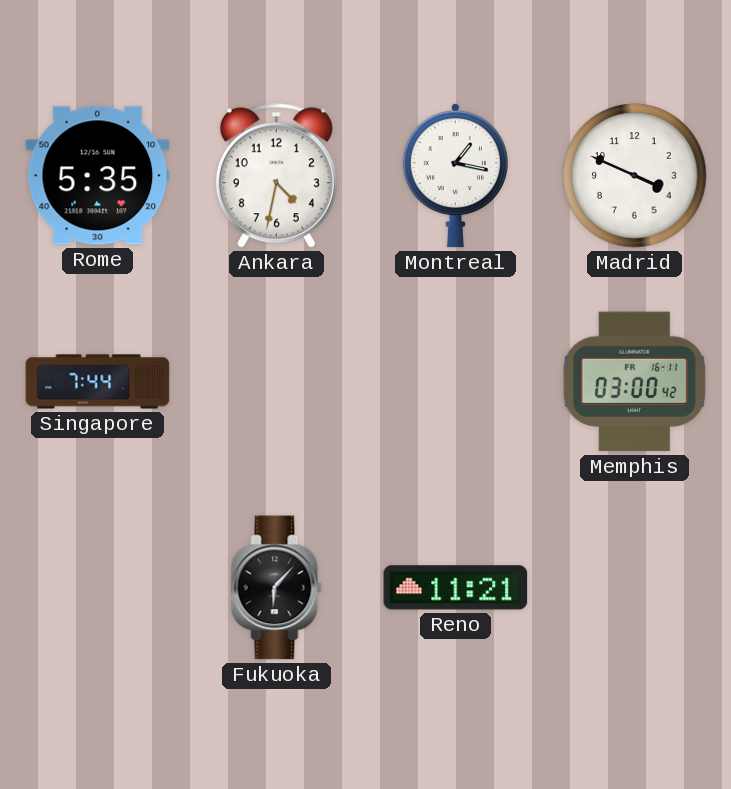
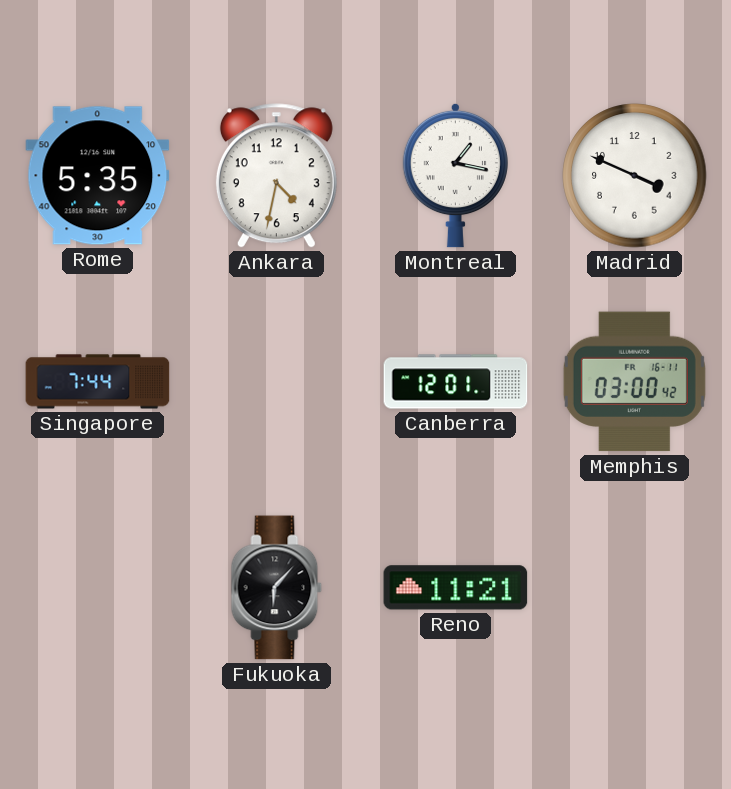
Canberra: none -> 12:01 (456, 382)
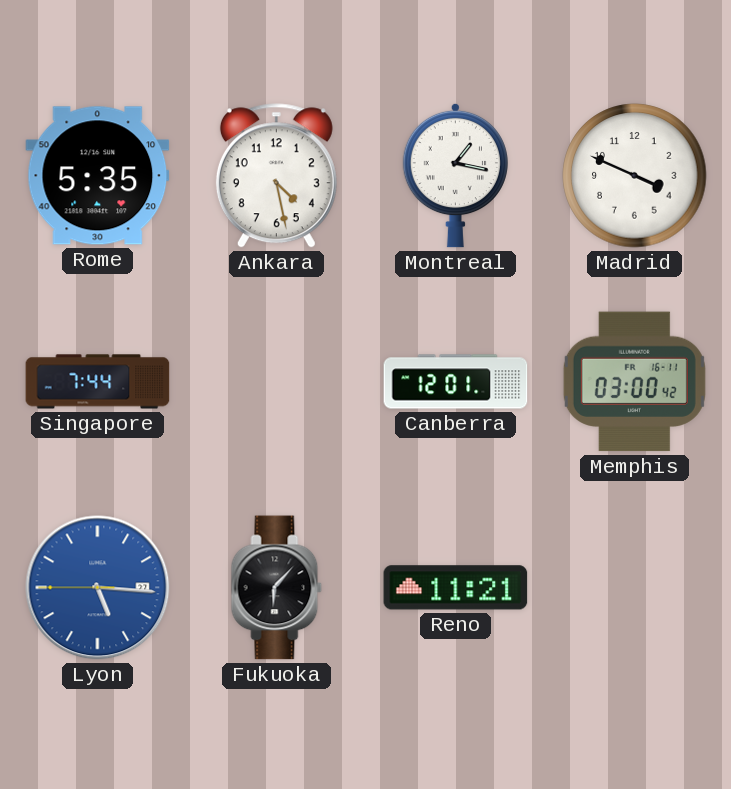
Ankara: 4:32 -> 4:28 (276, 176)
Lyon: none -> 5:15 (98, 588)
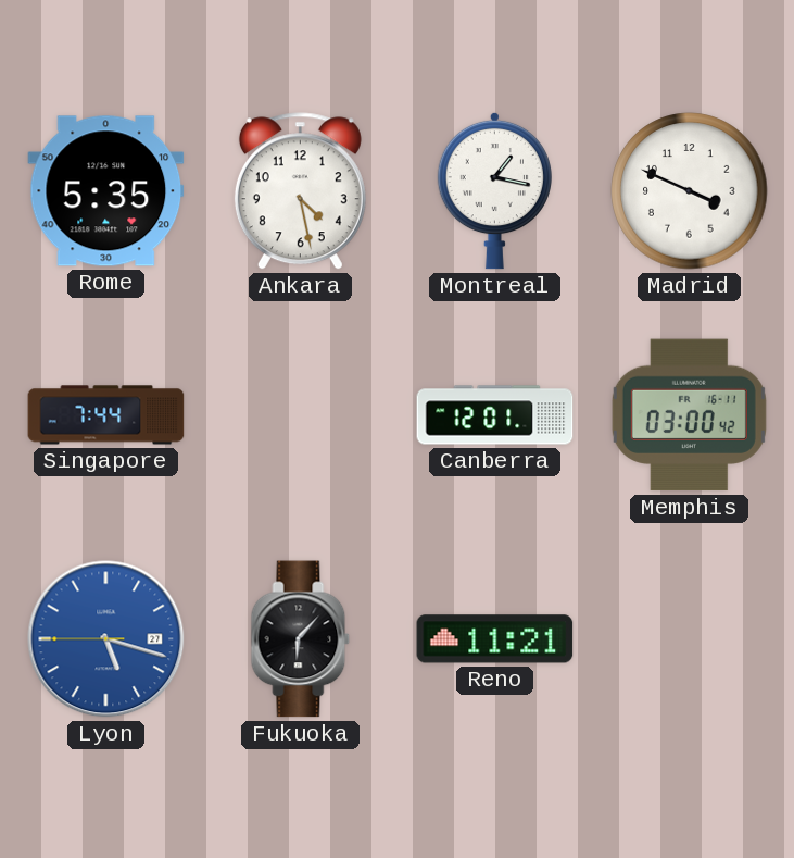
Lyon: 5:15 -> 5:17 (106, 639)
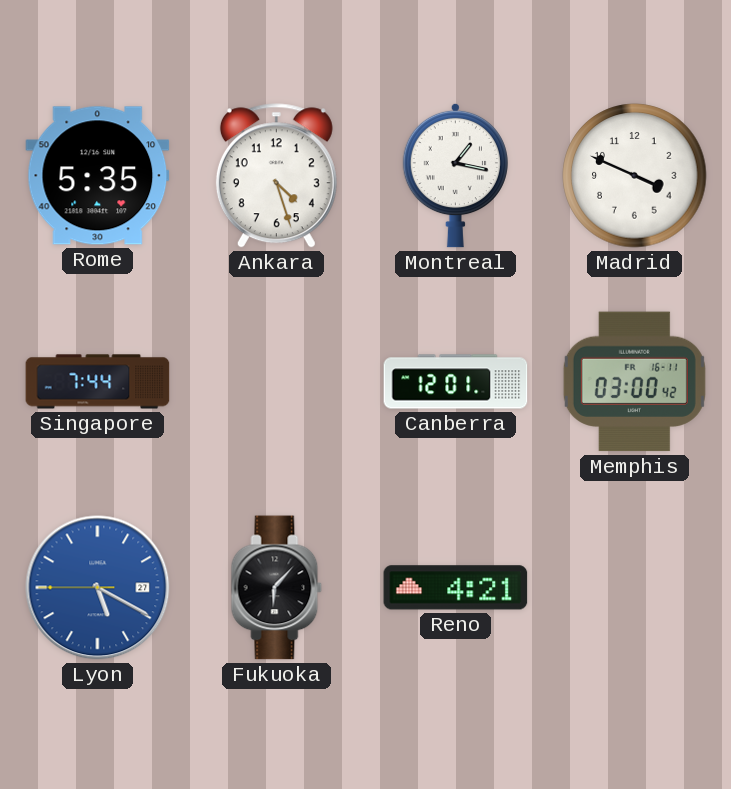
Ankara: 4:28 -> 4:27 (276, 176)
Lyon: 5:17 -> 5:19 (98, 588)
Reno: 11:21 -> 4:21 (456, 588)
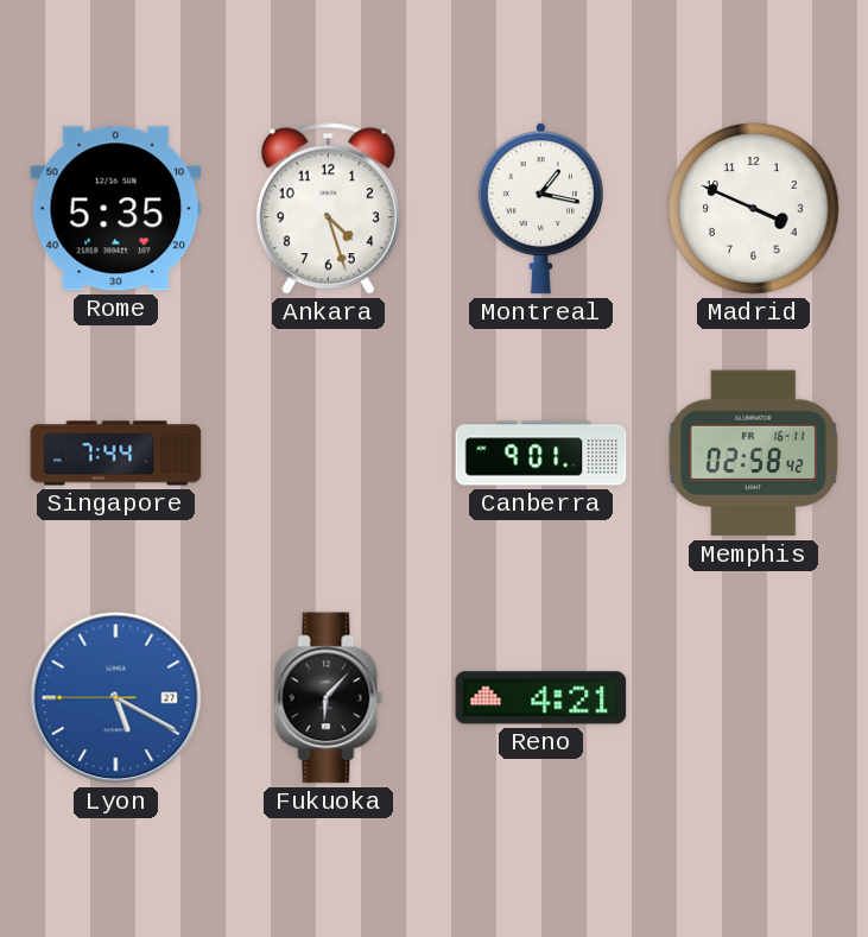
Canberra: 12:01 -> 9:01 (541, 454)
Memphis: 03:00 -> 02:58 (753, 454)
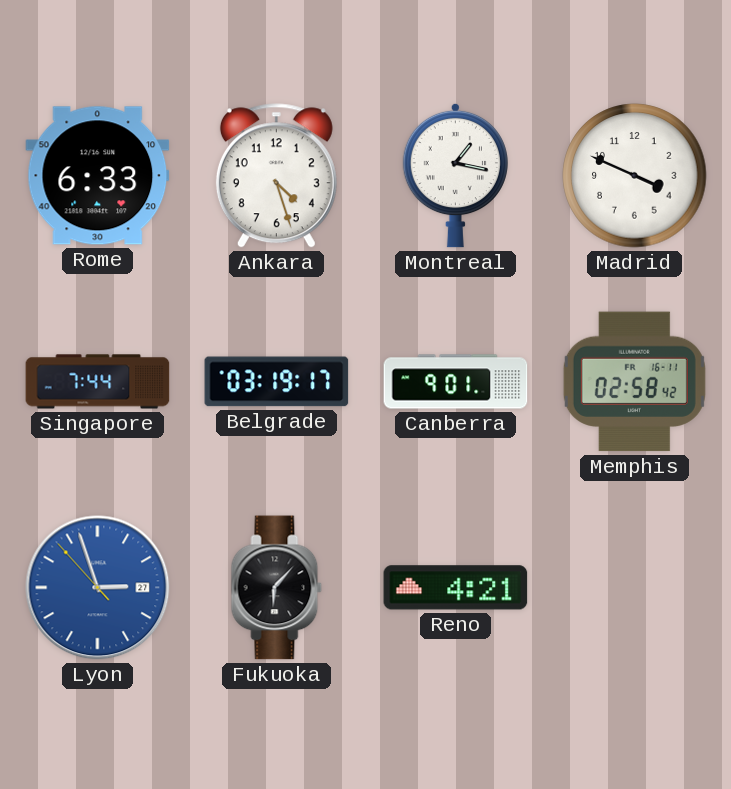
Rome: 5:35 -> 6:33 (98, 176)
Belgrade: none -> 03:19 (277, 382)
Lyon: 5:19 -> 2:56 (98, 588)
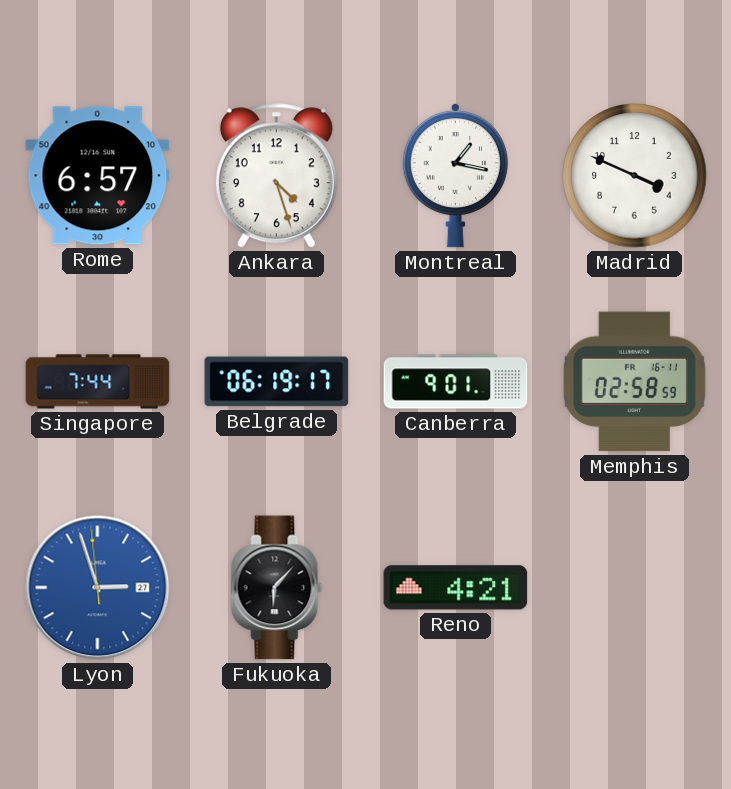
Rome: 6:33 -> 6:57 (98, 176)
Belgrade: 03:19 -> 06:19 (277, 382)
Memphis: 02:58:42 -> 02:58:59 (634, 382)
Lyon: 2:56:53 -> 2:56:59 (98, 588)
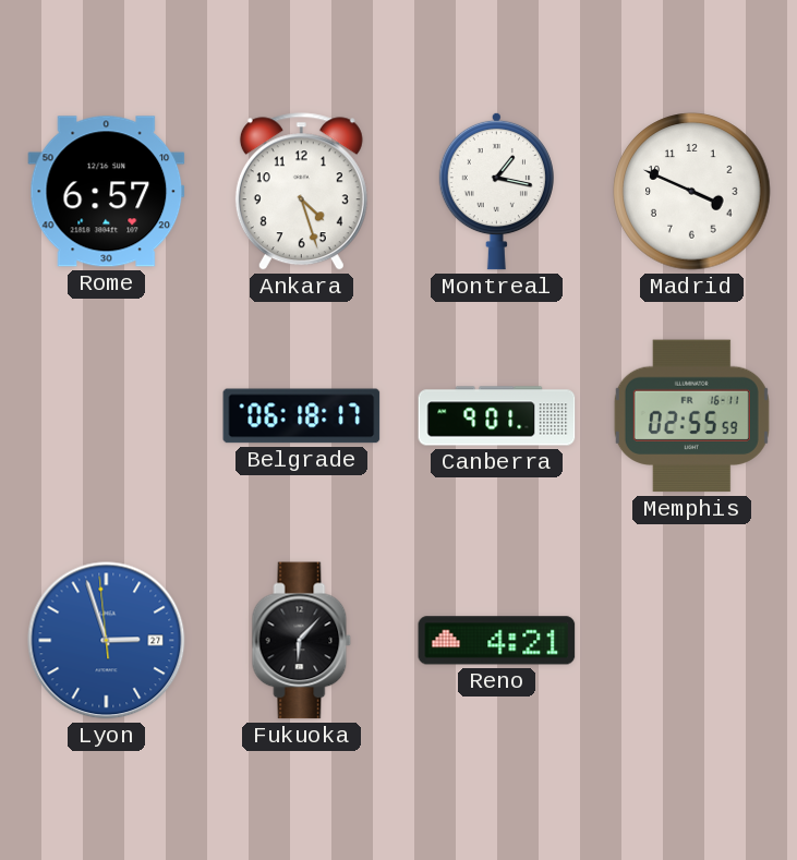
Singapore: 7:44 -> none (98, 382)
Belgrade: 06:19 -> 06:18 (302, 416)
Memphis: 02:58 -> 02:55 (691, 416)
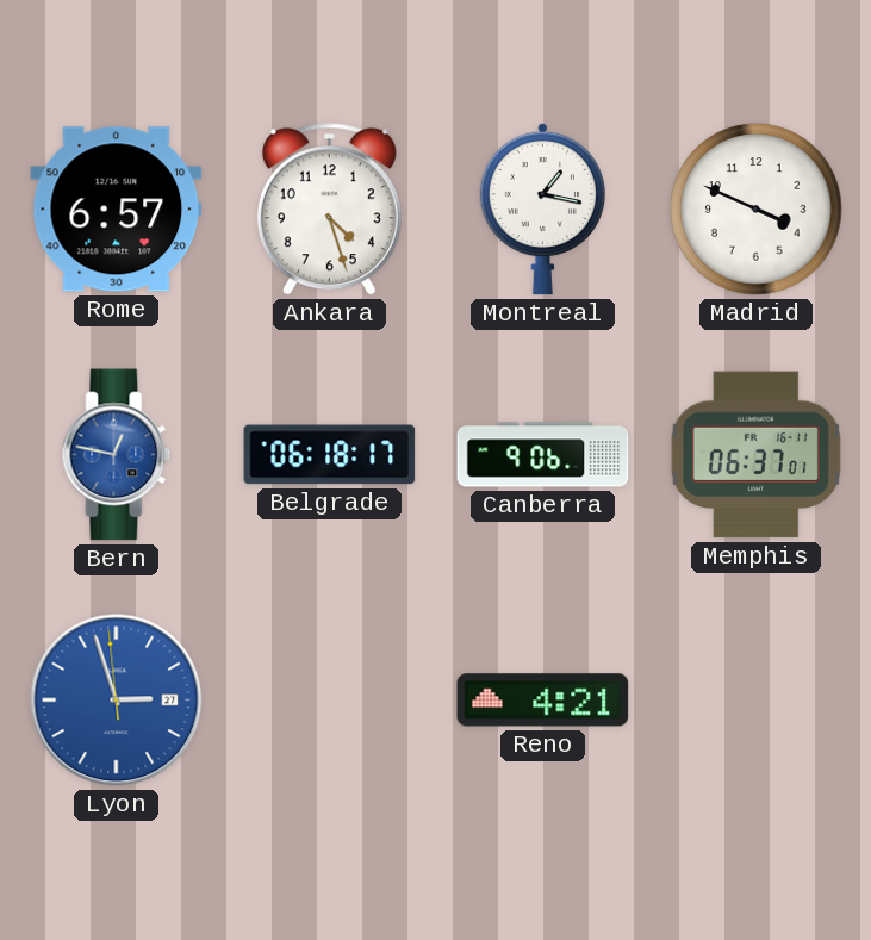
Bern: none -> 12:47 (117, 455)
Canberra: 9:01 -> 9:06 (543, 455)
Memphis: 02:55 -> 06:37 (755, 455)
Fukuoka: 6:07 -> none (302, 641)
